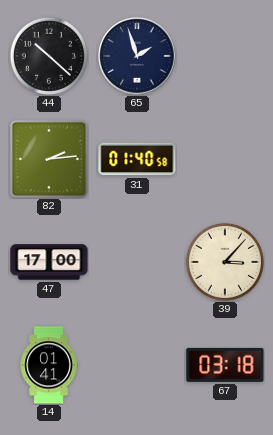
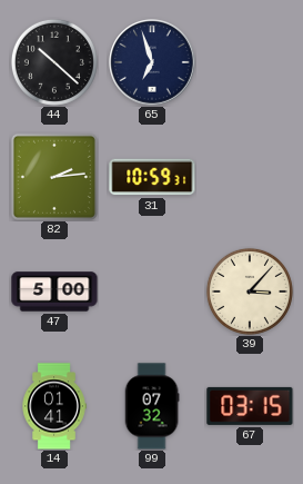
65: 1:57 -> 6:57 (152, 62)
31: 01:40 -> 10:59 (152, 177)
47: 17:00 -> 5:00 (54, 292)
99: none -> 07:32 (152, 406)
67: 03:18 -> 03:15 (250, 406)
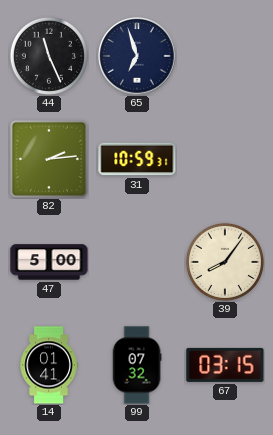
44: 10:22 -> 11:26 (49, 56)
39: 3:07 -> 8:06 (225, 262)
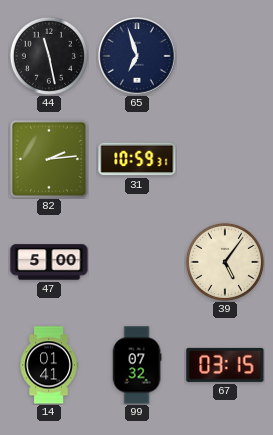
44: 11:26 -> 11:28 (49, 56)
39: 8:06 -> 5:06 (225, 262)
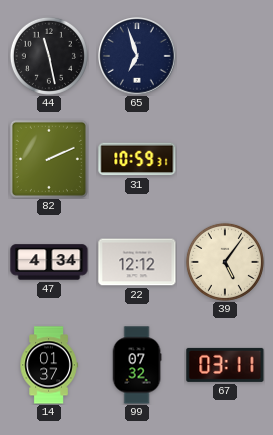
82: 2:14 -> 2:11 (49, 159)
47: 5:00 -> 4:34 (49, 262)
22: none -> 12:12 (137, 262)
14: 01:41 -> 01:37 (49, 365)
67: 03:15 -> 03:11 (225, 365)
